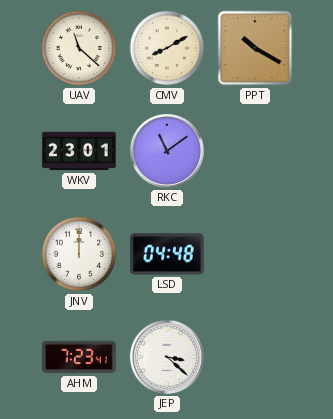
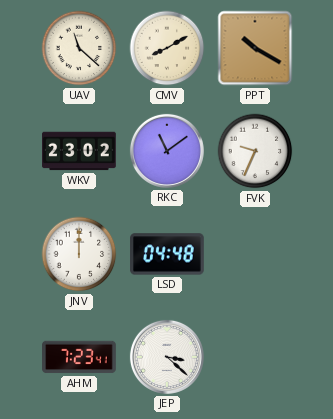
WKV: 23:01 -> 23:02 (79, 151)
FVK: none -> 9:34 (255, 151)
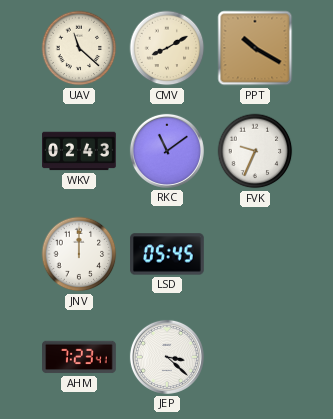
WKV: 23:02 -> 02:43 (79, 151)
LSD: 04:48 -> 05:45 (167, 254)
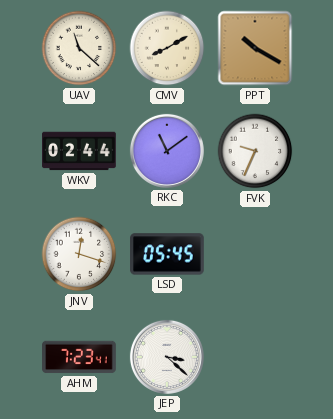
WKV: 02:43 -> 02:44 (79, 151)
JNV: 12:00 -> 12:18 (79, 254)
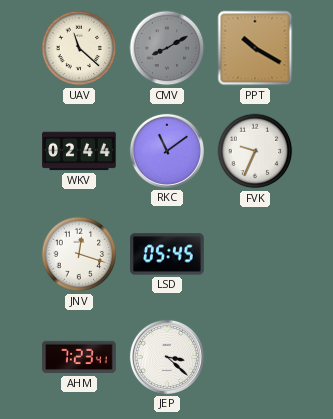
CMV dial: cream -> grey (167, 48)
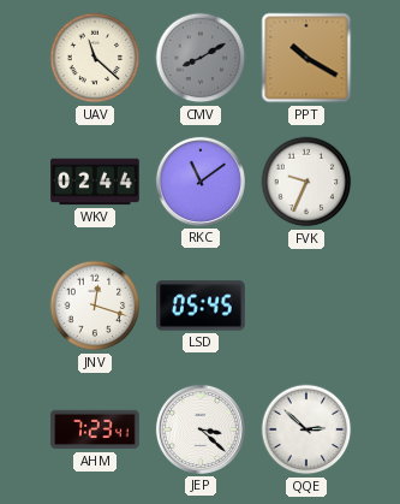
QQE: none -> 2:52 (306, 429)
